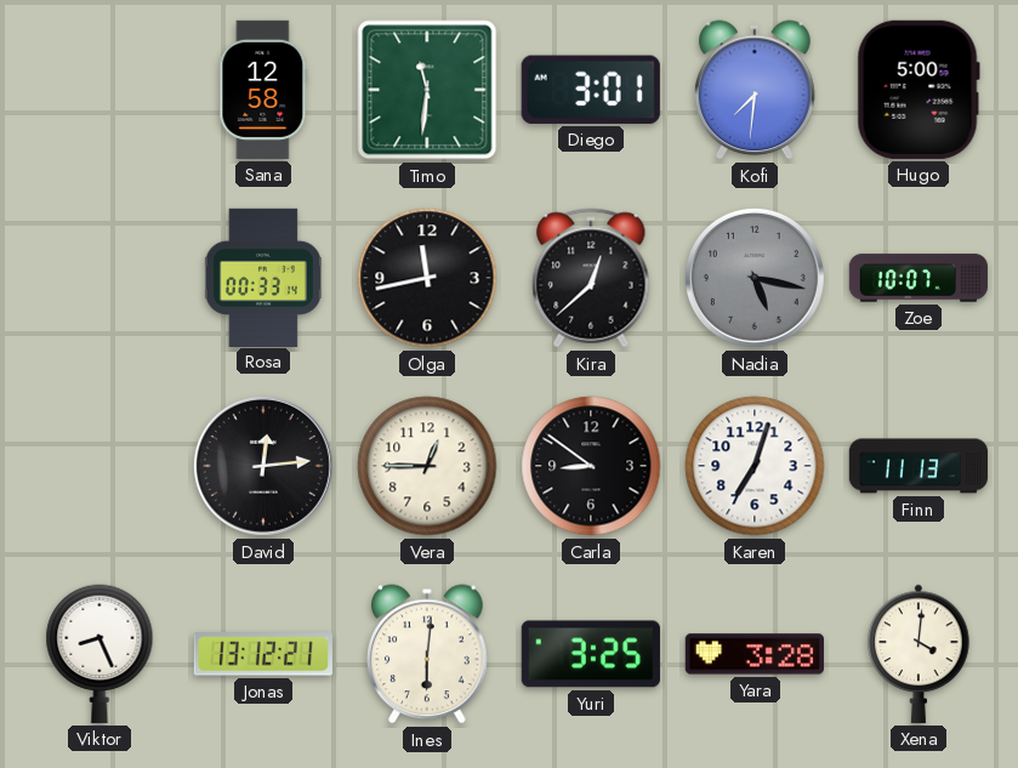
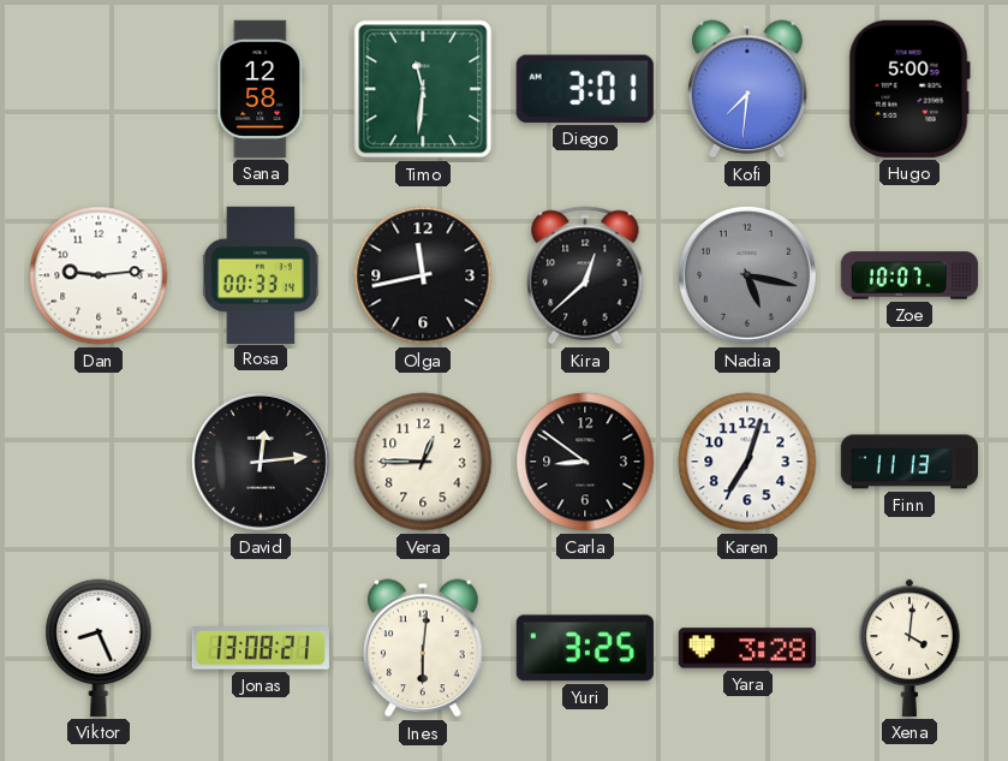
Dan: none -> 9:14 (99, 275)
Jonas: 13:12 -> 13:08 (261, 648)
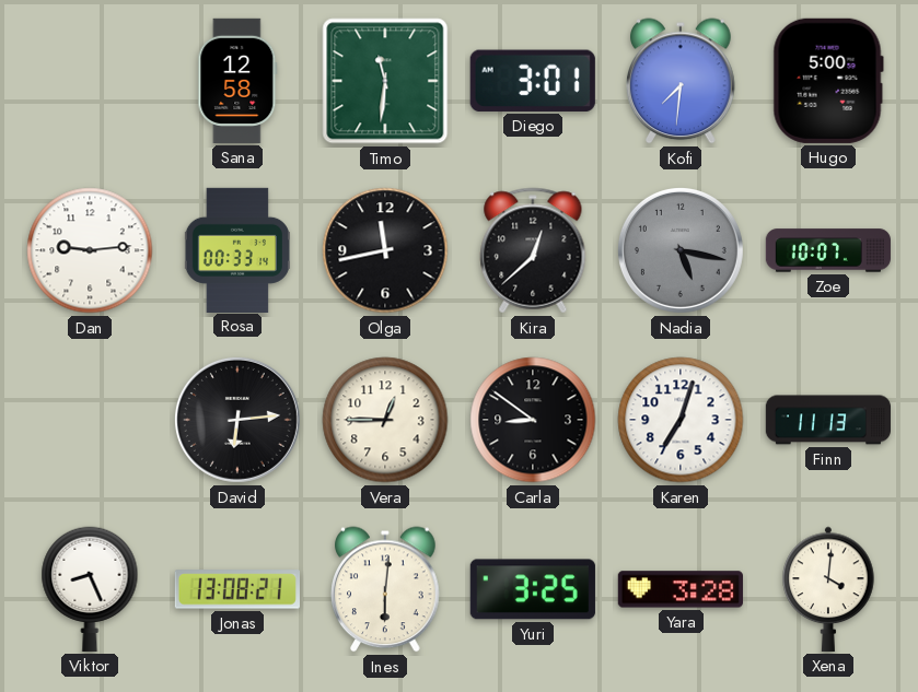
David: 12:14 -> 6:14 (237, 420)
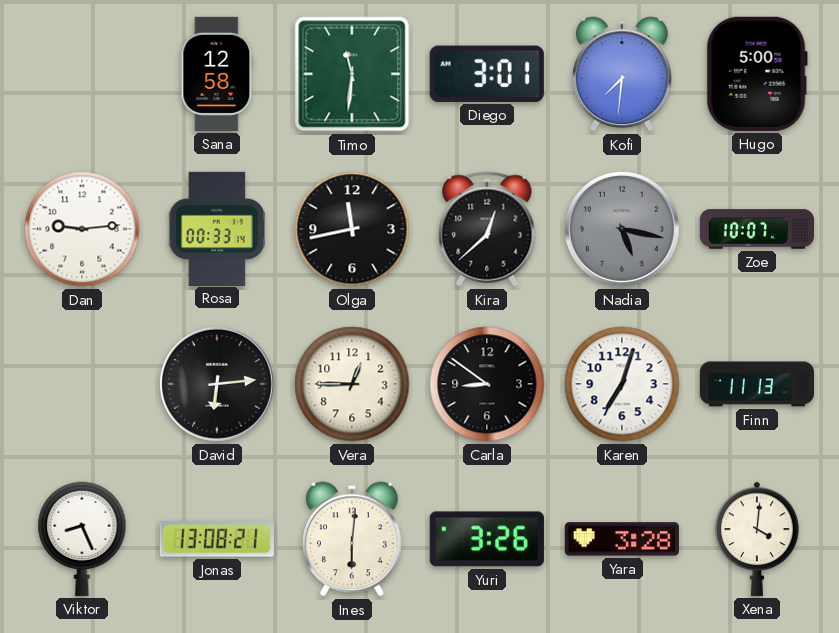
Yuri: 3:25 -> 3:26 (487, 539)
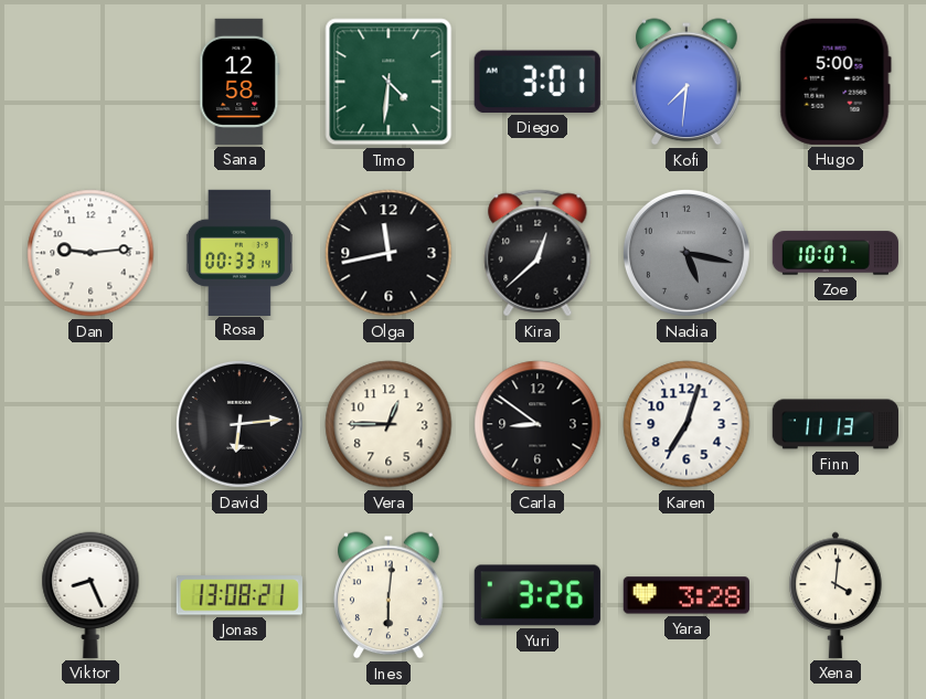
Timo: 11:31 -> 4:31 (389, 82)
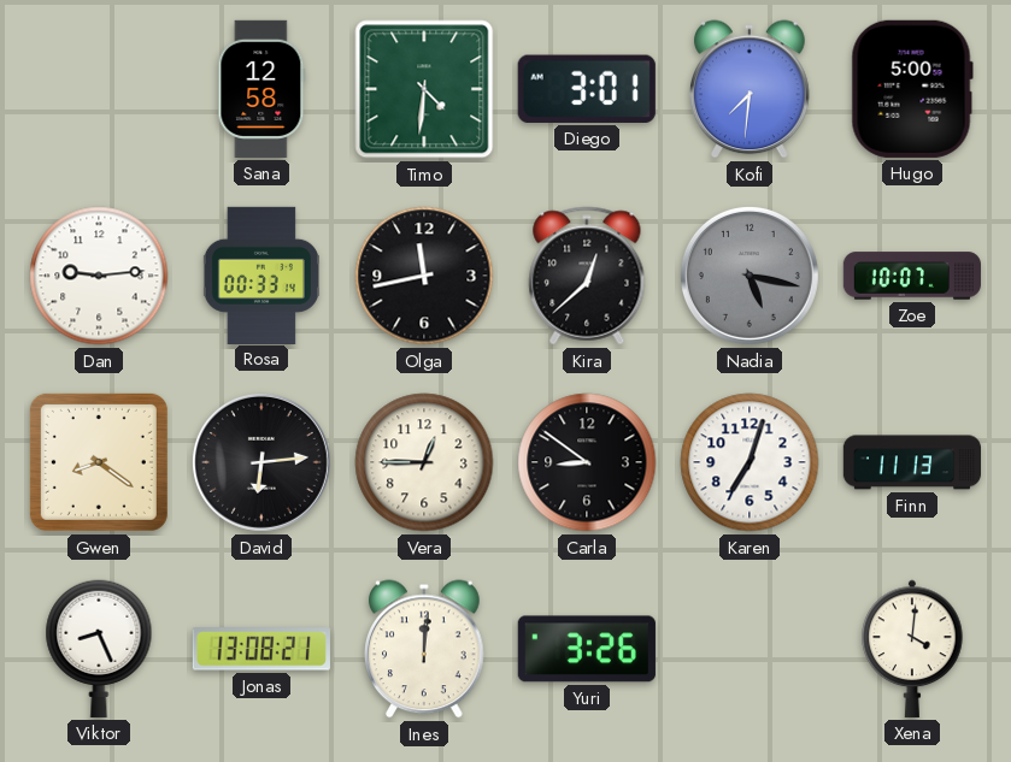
Gwen: none -> 8:21 (99, 462)
Ines: 6:01 -> 12:01 (424, 649)
Yara: 3:28 -> none (686, 595)
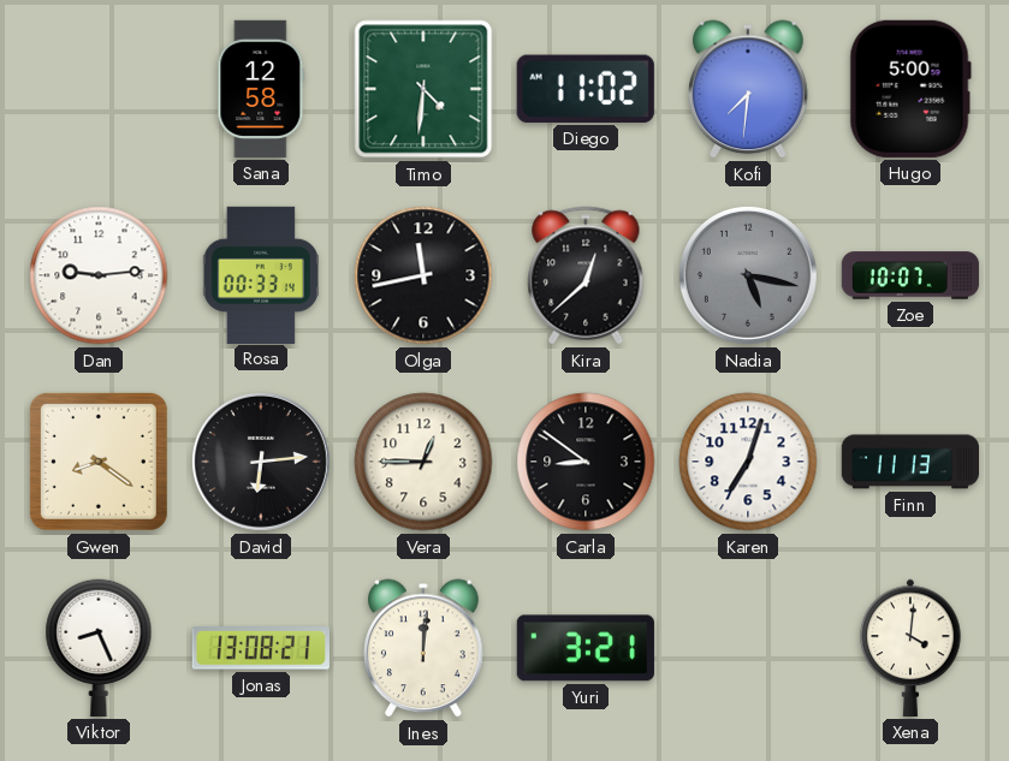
Diego: 3:01 -> 11:02 (586, 89)
Yuri: 3:26 -> 3:21 (586, 648)
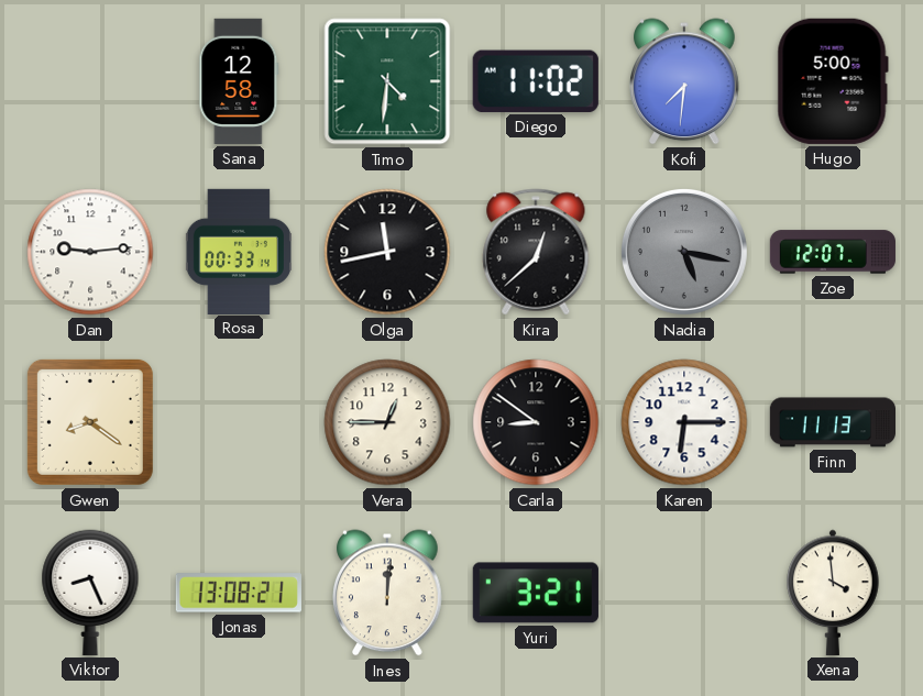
Zoe: 10:07 -> 12:07 (833, 252)
David: 6:14 -> none (261, 462)
Karen: 7:03 -> 6:15 (684, 422)
Xena: 4:01 -> 3:59 (833, 593)
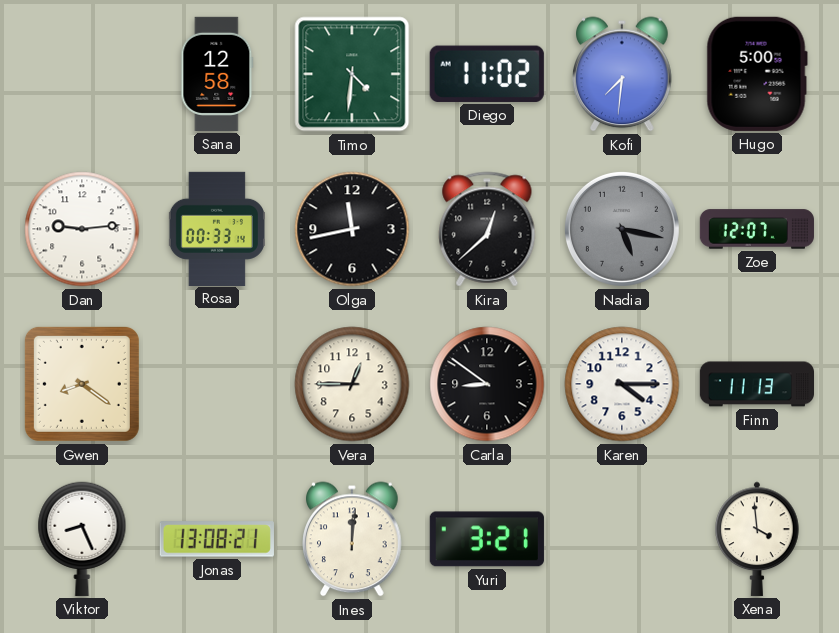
Karen: 6:15 -> 4:15 (622, 384)
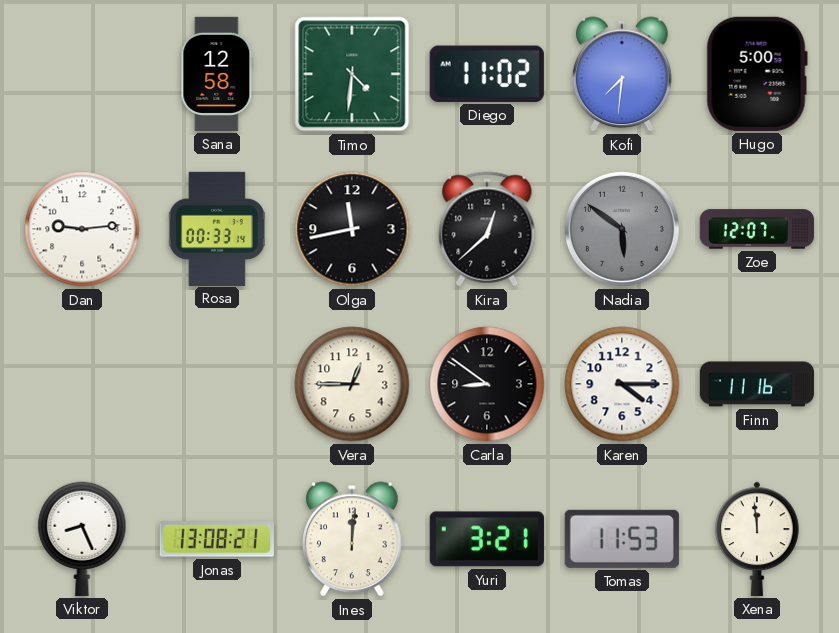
Nadia: 5:17 -> 5:51 (622, 229)
Gwen: 8:21 -> none (82, 384)
Finn: 11:13 -> 11:16 (756, 384)
Tomas: none -> 11:53 (622, 539)
Xena: 3:59 -> 11:59 (757, 539)
